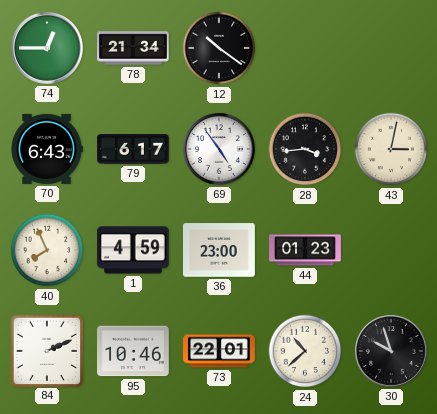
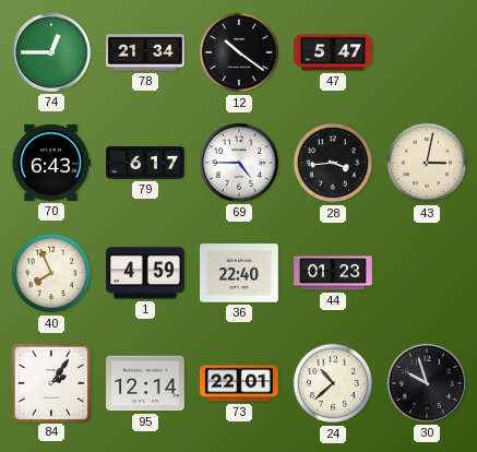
47: none -> 5:47 (333, 52)
69: 4:54 -> 4:45 (239, 163)
36: 23:00 -> 22:40 (240, 273)
84: 2:11 -> 2:06 (50, 382)
95: 10:46 -> 12:14 (146, 383)
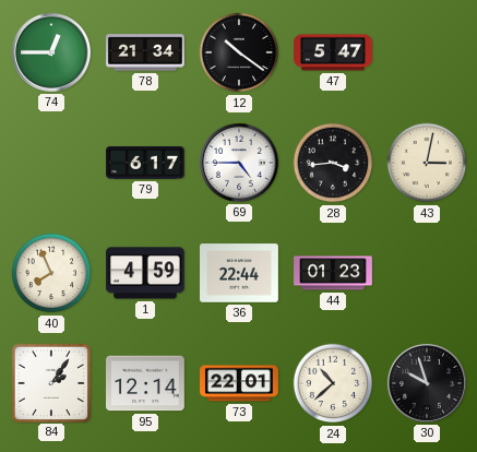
70: 6:43 -> none (51, 163)
36: 22:40 -> 22:44 (240, 273)
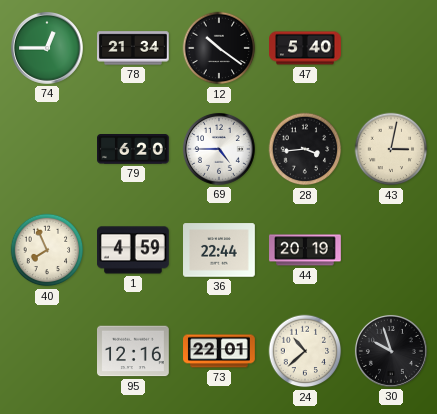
47: 5:47 -> 5:40 (305, 48)
79: 6:17 -> 6:20 (134, 150)
44: 01:23 -> 20:19 (305, 250)
84: 2:06 -> none (50, 382)
95: 12:14 -> 12:16 (134, 351)
